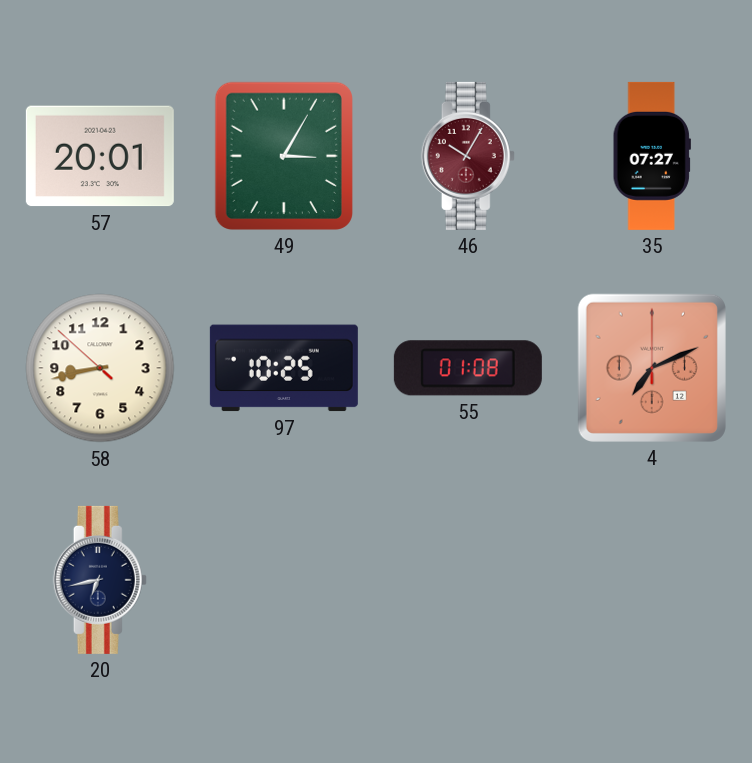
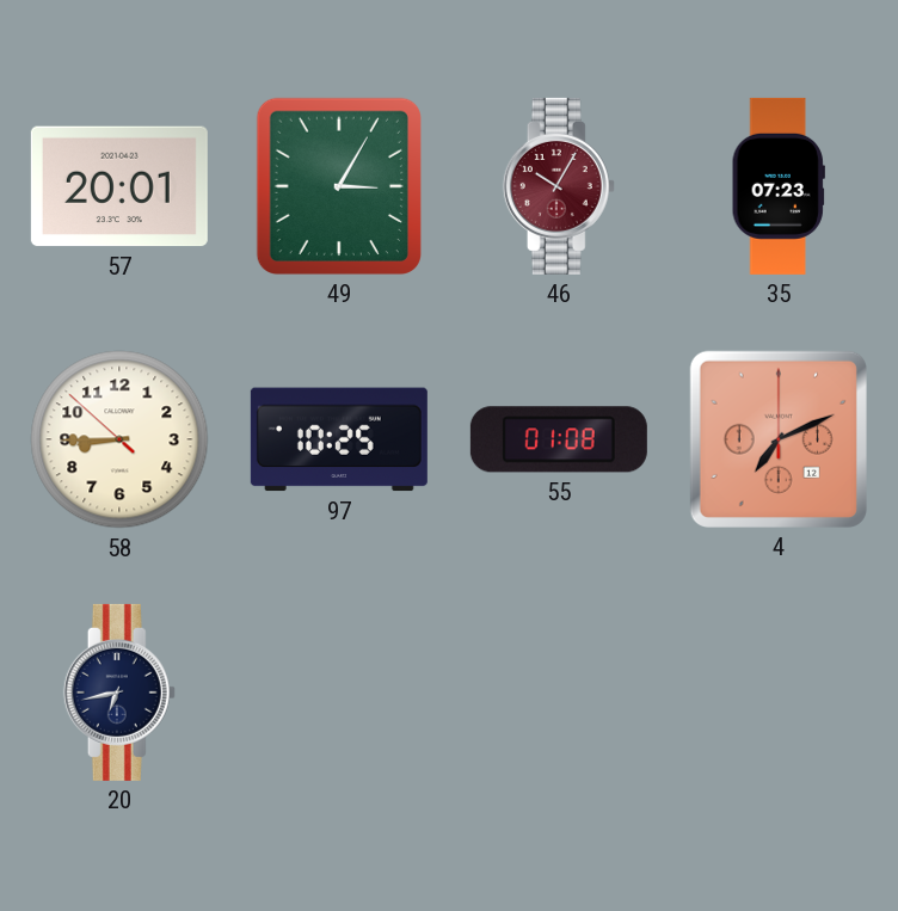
35: 07:27 -> 07:23 (779, 186)
58: 8:42 -> 8:44 (119, 439)
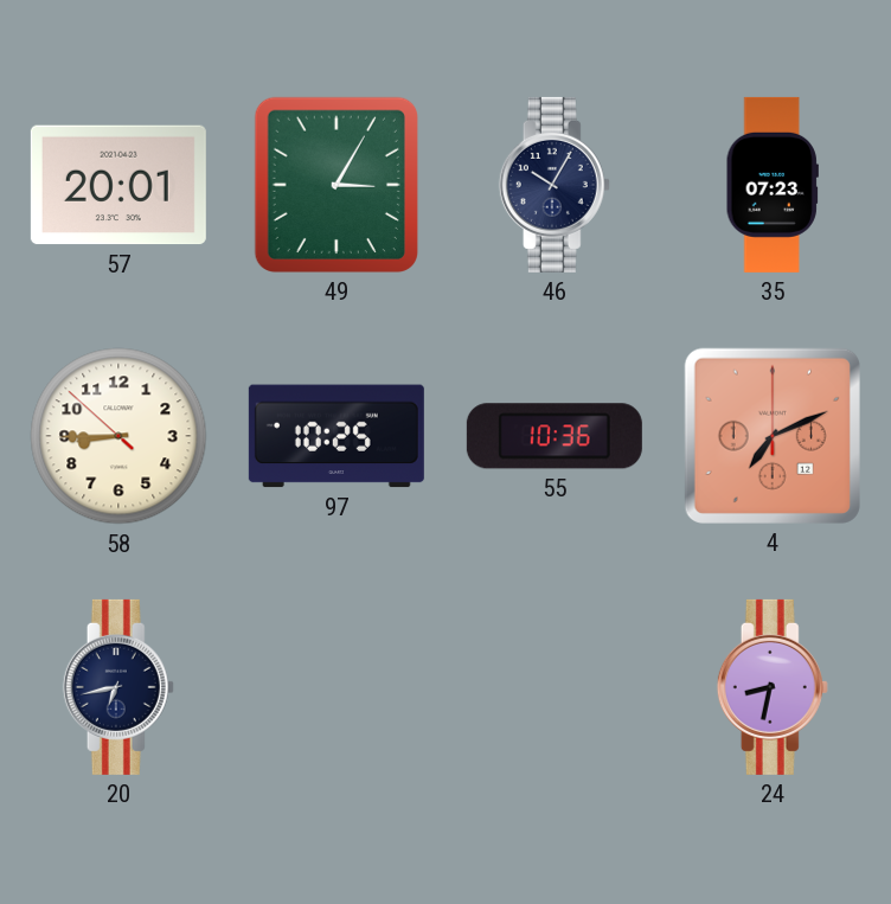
46 dial: burgundy -> navy (555, 185)
55: 01:08 -> 10:36 (555, 436)
24: none -> 8:32 (773, 687)
